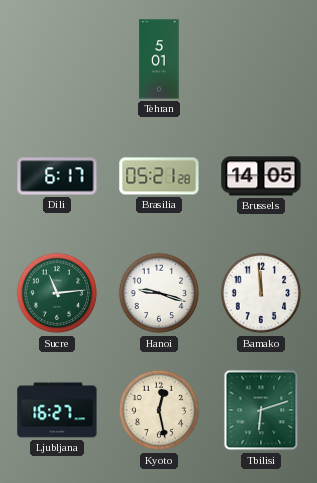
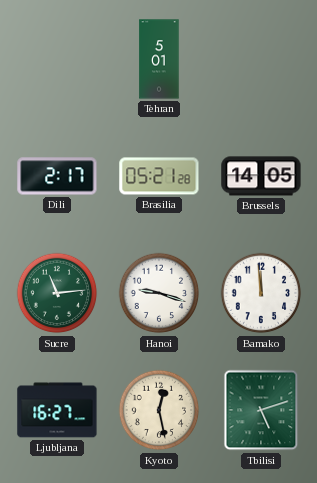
Dili: 6:17 -> 2:17 (57, 176)
Tbilisi: 6:12 -> 5:12 (261, 410)
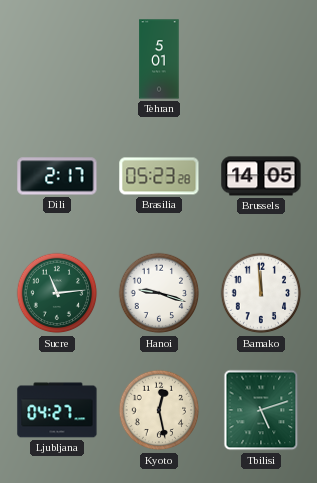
Brasilia: 05:21 -> 05:23 (159, 176)
Ljubljana: 16:27 -> 04:27 (57, 410)
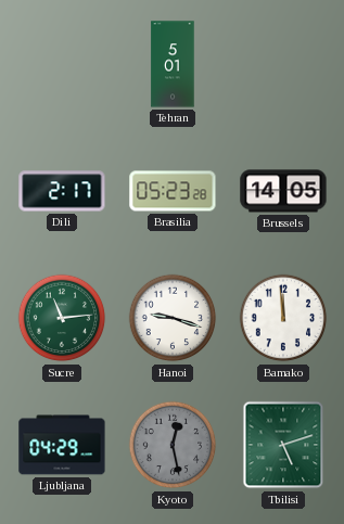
Ljubljana: 04:27 -> 04:29 (62, 445)
Kyoto dial: cream -> grey (173, 445)
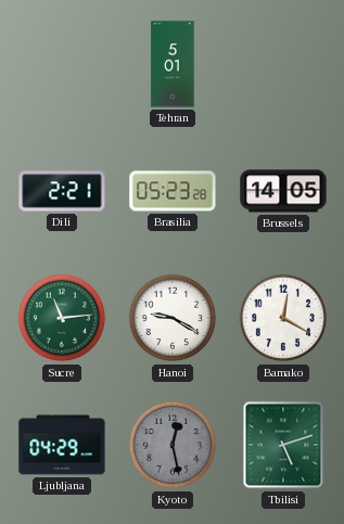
Dili: 2:17 -> 2:21 (62, 191)
Hanoi: 9:18 -> 9:20 (173, 318)
Bamako: 11:59 -> 12:20 (283, 318)
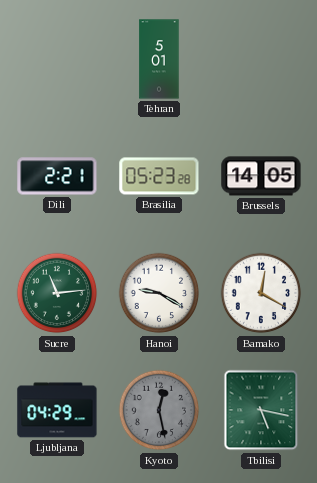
Tbilisi: 5:12 -> 5:17 (261, 410)
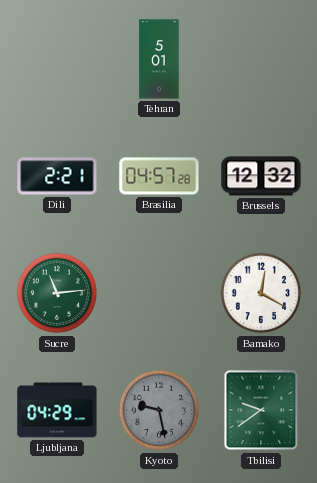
Brasilia: 05:23 -> 04:57 (159, 176)
Brussels: 14:05 -> 12:32 (261, 176)
Hanoi: 9:20 -> none (159, 293)
Kyoto: 12:28 -> 9:28 (159, 410)
Tbilisi: 5:17 -> 9:39 (261, 410)
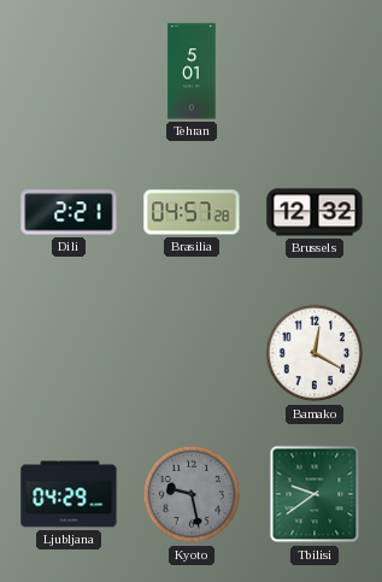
Sucre: 11:14 -> none (57, 293)
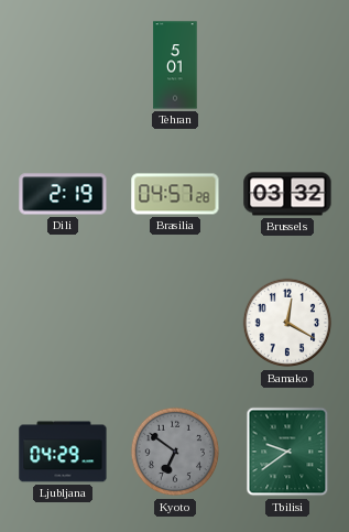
Dili: 2:21 -> 2:19 (63, 194)
Brussels: 12:32 -> 03:32 (287, 194)
Kyoto: 9:28 -> 6:51 (175, 452)
